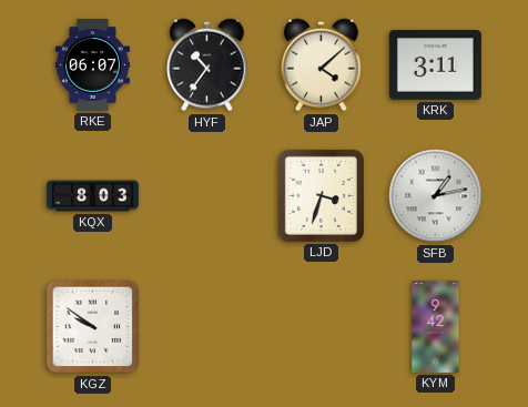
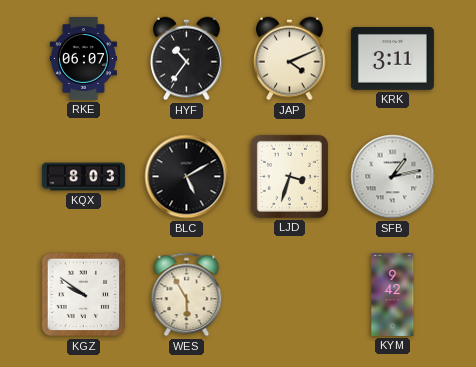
JAP: 4:08 -> 4:11 (290, 59)
BLC: none -> 5:10 (187, 177)
WES: none -> 5:55 (187, 295)
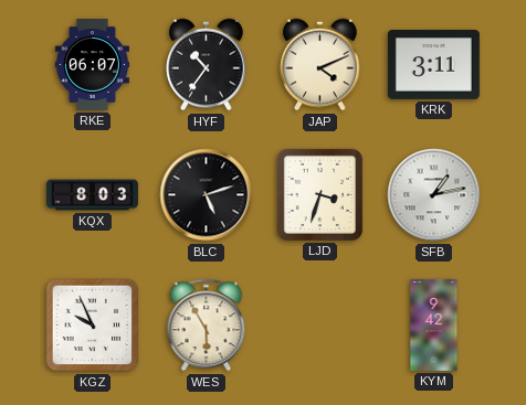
BLC: 5:10 -> 5:12 (207, 195)
KGZ: 9:51 -> 9:56 (93, 326)
